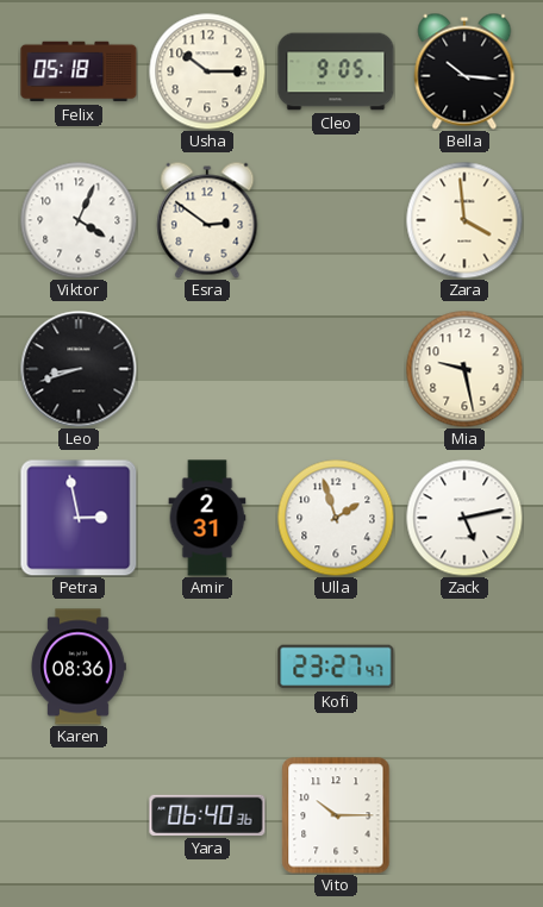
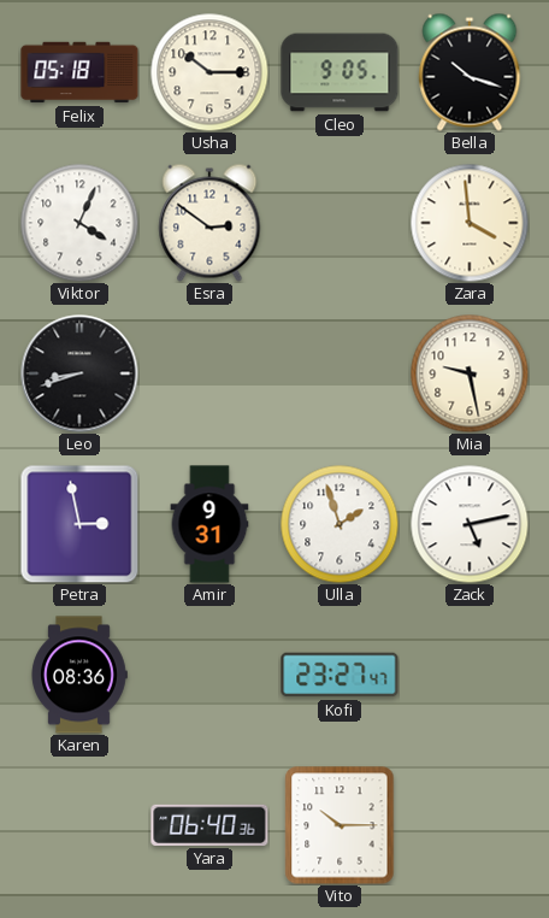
Bella: 10:16 -> 10:18 (470, 72)
Amir: 2:31 -> 9:31 (209, 524)
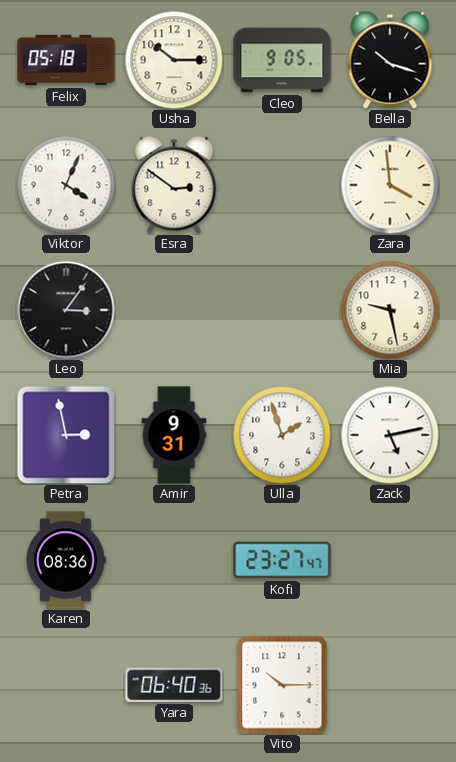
Leo: 8:42 -> 3:06 (66, 310)
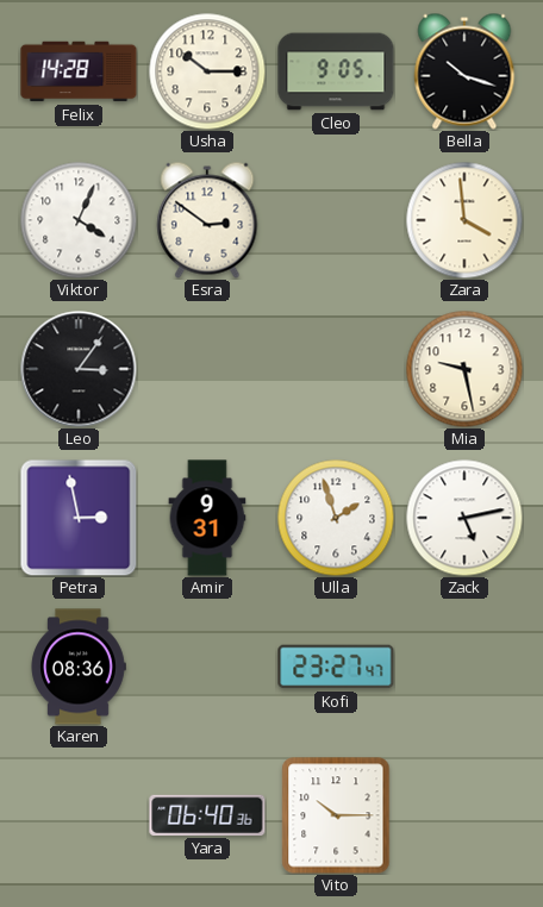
Felix: 05:18 -> 14:28 (79, 71)
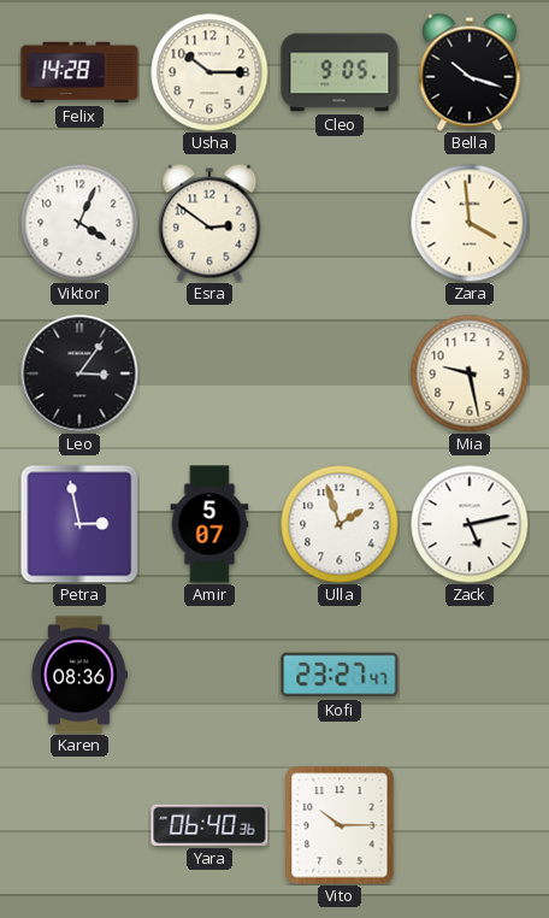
Amir: 9:31 -> 5:07 (209, 524)
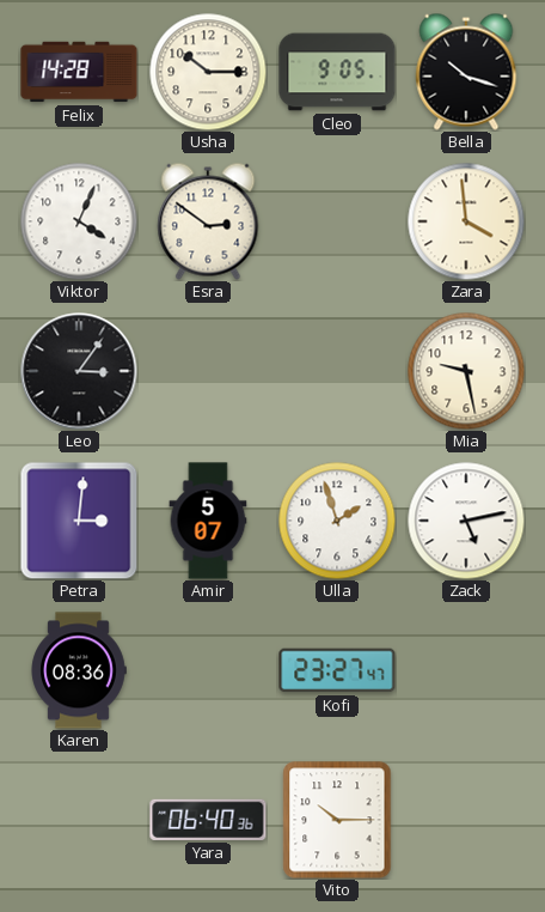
Petra: 2:58 -> 3:01 (79, 521)
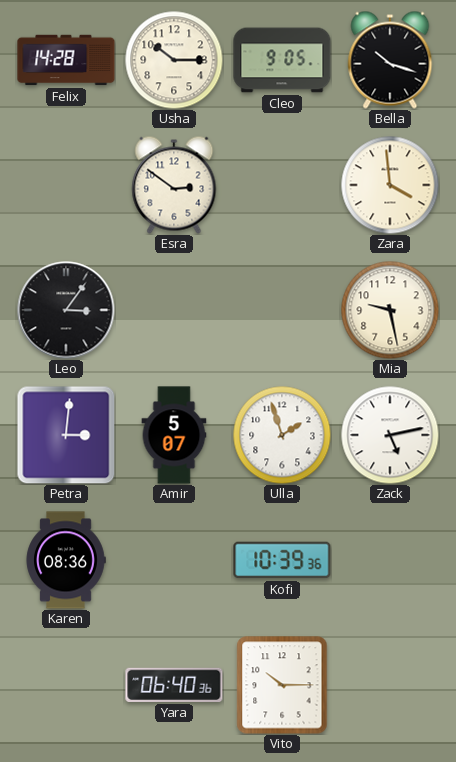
Viktor: 4:04 -> none (79, 221)
Kofi: 23:27 -> 10:39 (282, 560)
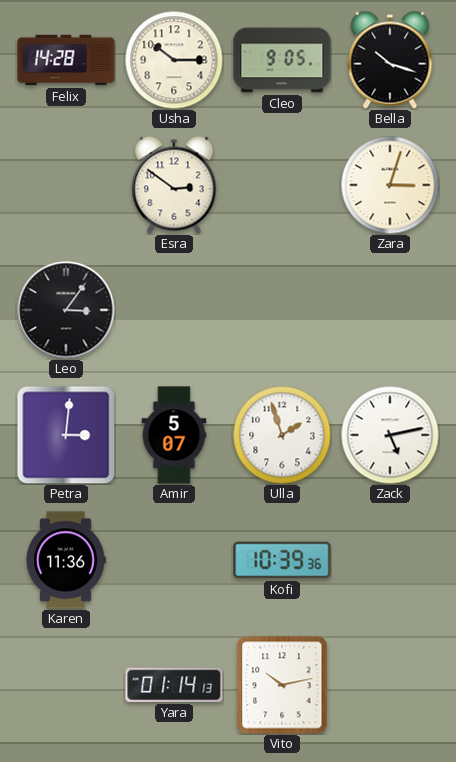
Zara: 3:59 -> 3:03 (390, 185)
Mia: 9:28 -> none (390, 310)
Karen: 08:36 -> 11:36 (66, 560)
Yara: 06:40 -> 01:14 (174, 685)
Vito: 10:15 -> 10:13 (282, 685)
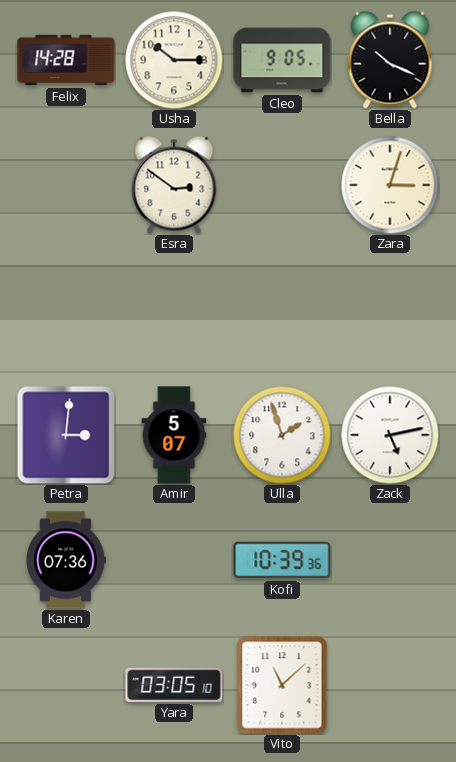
Bella: 10:18 -> 10:19 (390, 60)
Leo: 3:06 -> none (66, 310)
Karen: 11:36 -> 07:36 (66, 560)
Yara: 01:14 -> 03:05 (174, 685)
Vito: 10:13 -> 11:08 (282, 685)
